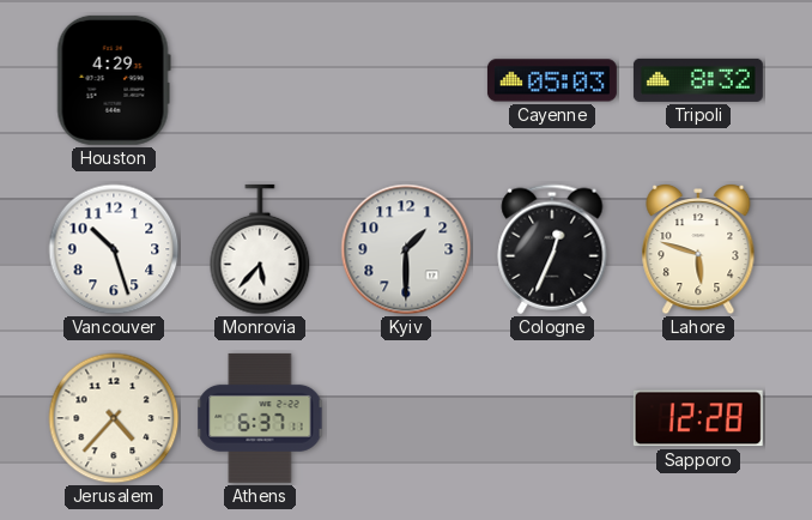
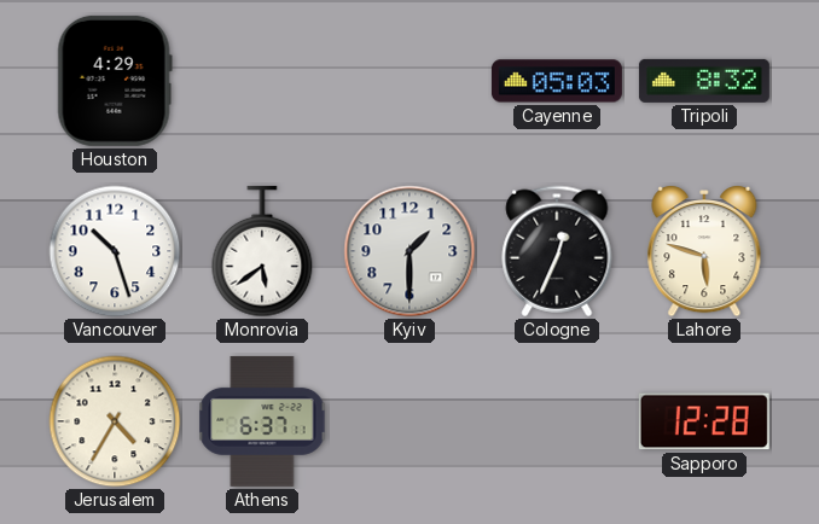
Monrovia: 5:37 -> 5:39 (262, 251)
Jerusalem: 4:37 -> 4:35 (115, 421)
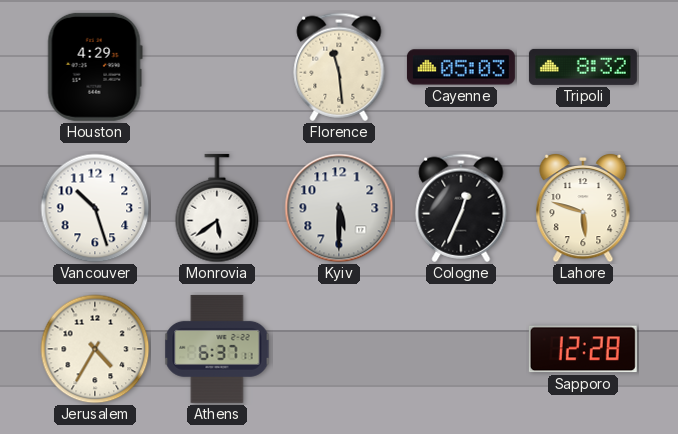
Florence: none -> 11:29 (339, 67)
Kyiv: 1:30 -> 5:30 (339, 208)
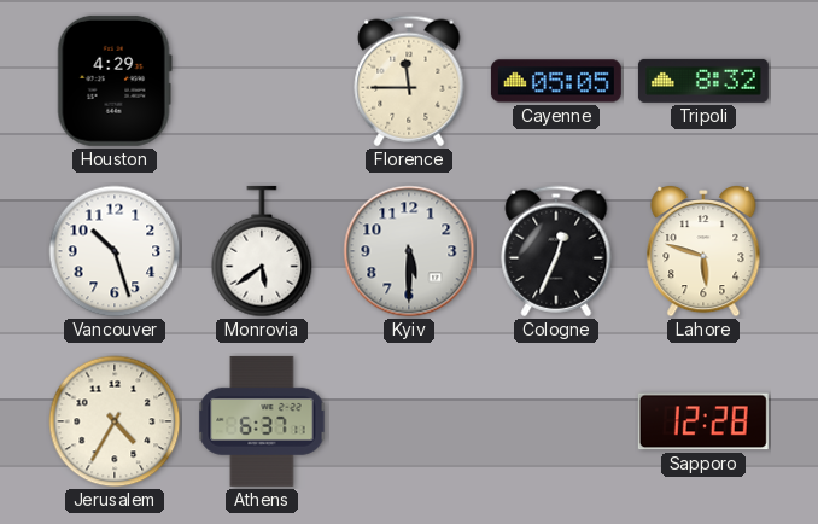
Florence: 11:29 -> 11:45 (409, 81)
Cayenne: 05:03 -> 05:05 (556, 81)
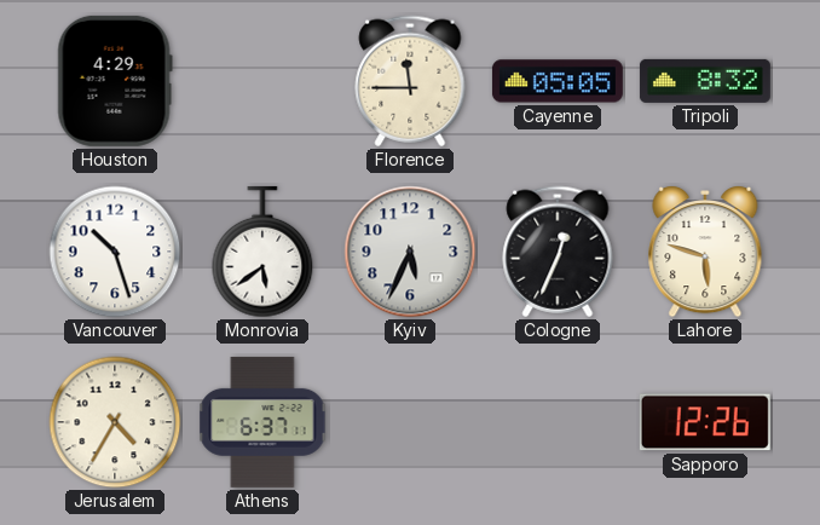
Kyiv: 5:30 -> 5:34 (410, 252)
Sapporo: 12:28 -> 12:26 (705, 422)
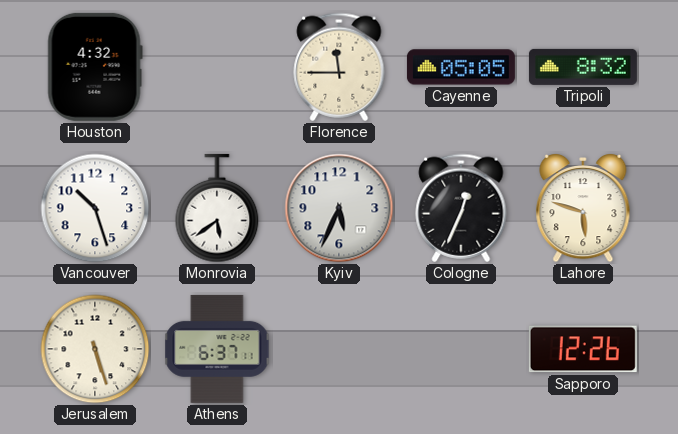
Houston: 4:29 -> 4:32 (95, 67)
Jerusalem: 4:35 -> 5:27 (95, 349)
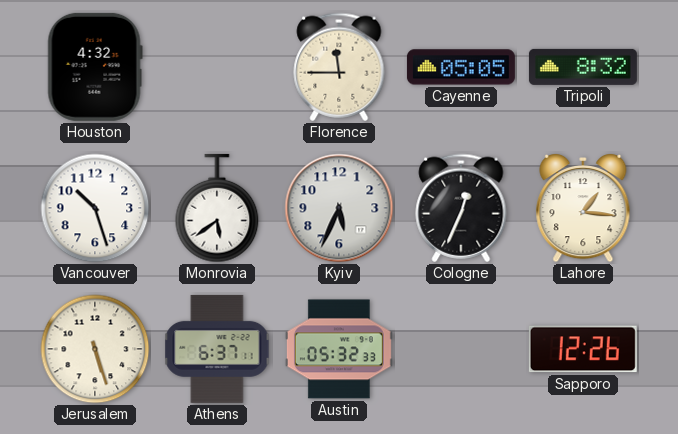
Lahore: 5:48 -> 1:16 (583, 208)
Austin: none -> 05:32 (339, 349)
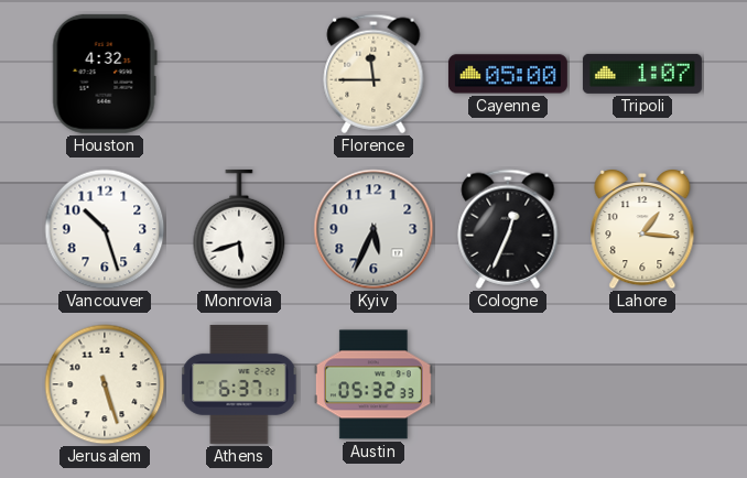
Cayenne: 05:05 -> 05:00 (508, 74)
Tripoli: 8:32 -> 1:07 (642, 74)
Monrovia: 5:39 -> 5:42 (239, 229)
Sapporo: 12:26 -> none (583, 349)
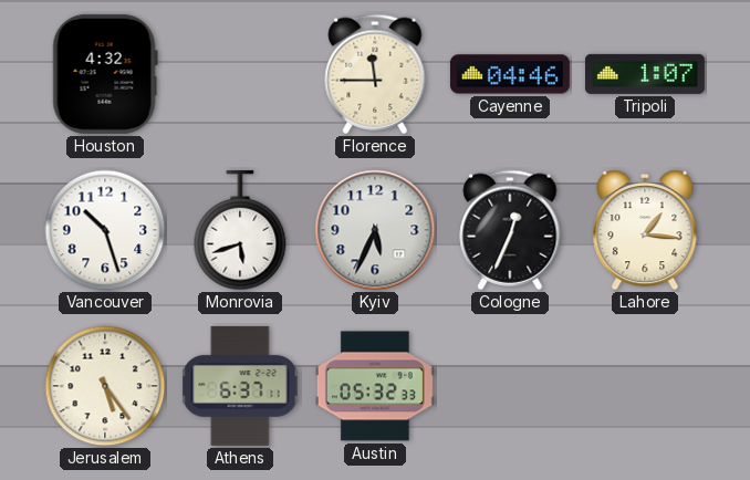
Cayenne: 05:00 -> 04:46 (510, 74)
Jerusalem: 5:27 -> 5:24 (105, 386)
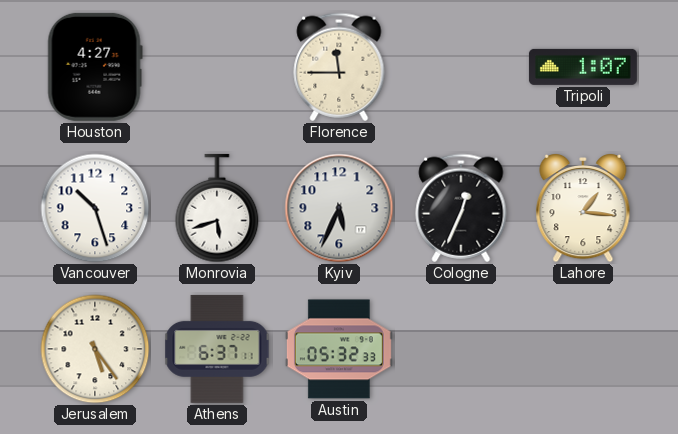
Houston: 4:32 -> 4:27 (95, 67)
Cayenne: 04:46 -> none (510, 74)
